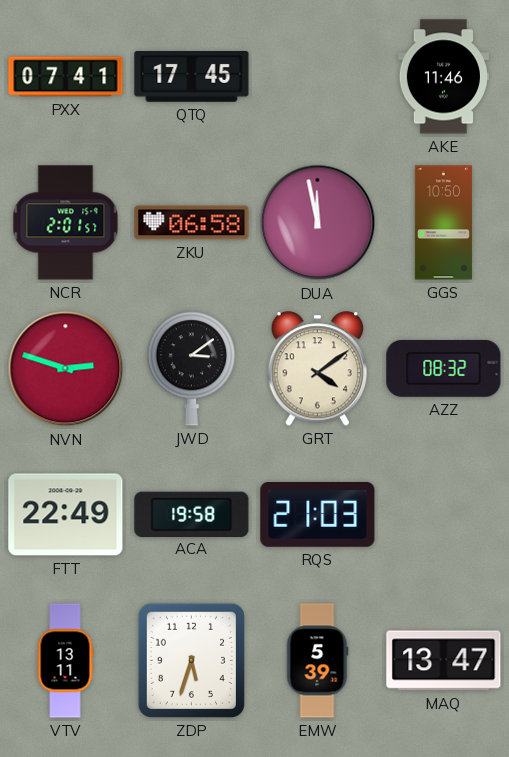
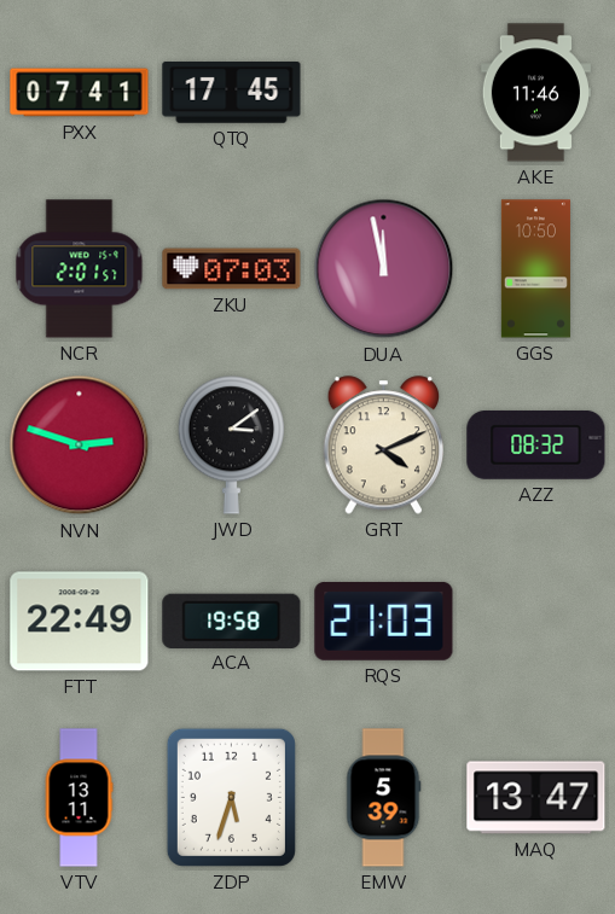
ZKU: 06:58 -> 07:03 (232, 269)
GRT: 4:09 -> 4:11 (384, 446)
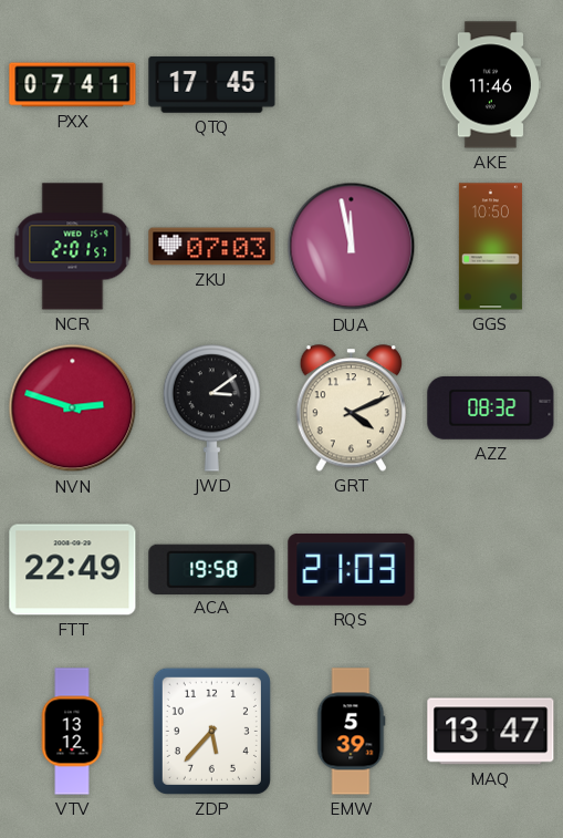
VTV: 13:11 -> 13:12 (72, 732)
ZDP: 5:33 -> 5:37 (211, 731)
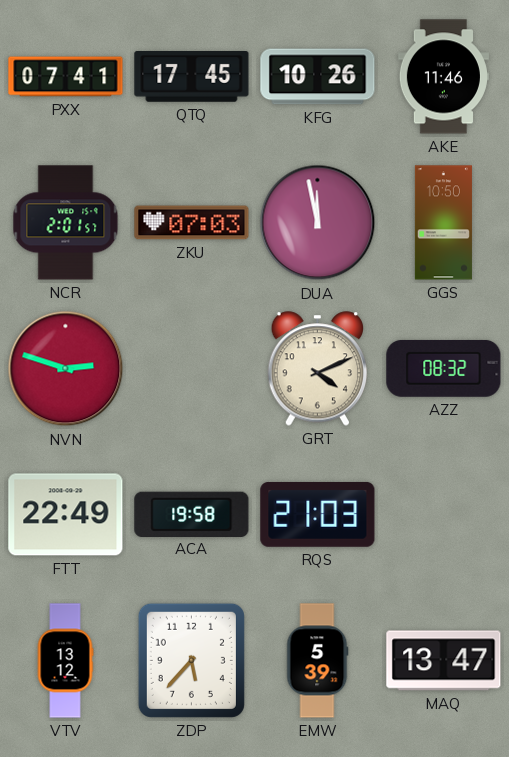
KFG: none -> 10:26 (318, 77)
JWD: 3:09 -> none (211, 408)
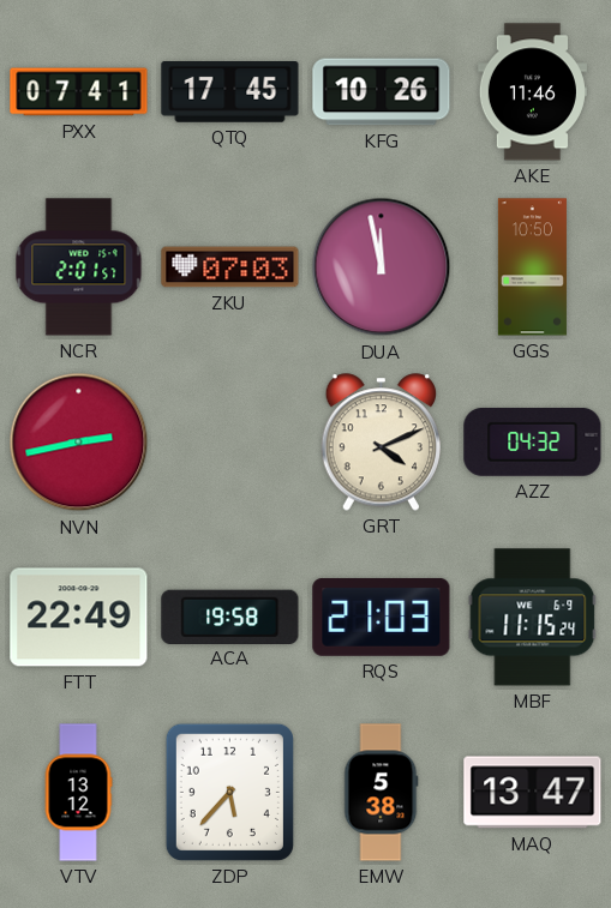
NVN: 2:48 -> 2:43 (79, 443)
AZZ: 08:32 -> 04:32 (533, 441)
MBF: none -> 11:15 (533, 618)
EMW: 5:39 -> 5:38 (382, 793)
